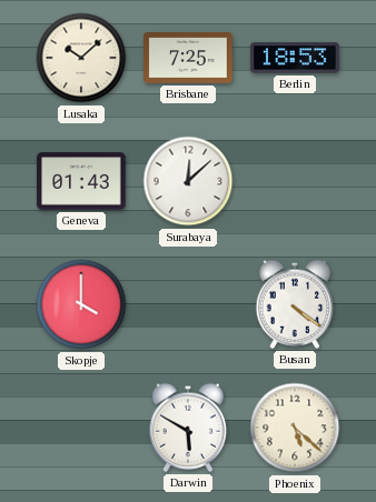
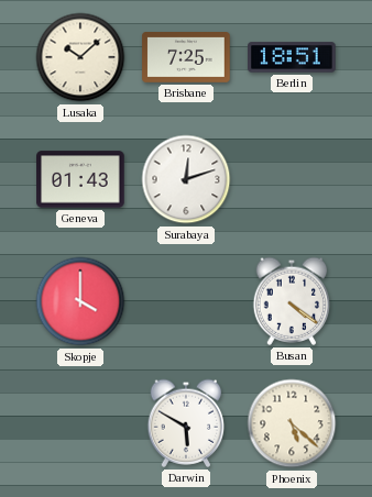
Berlin: 18:53 -> 18:51 (292, 57)
Surabaya: 12:08 -> 12:12 (186, 179)
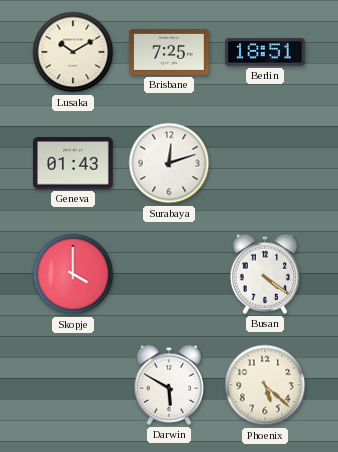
Lusaka: 10:08 -> 10:10 (73, 52)
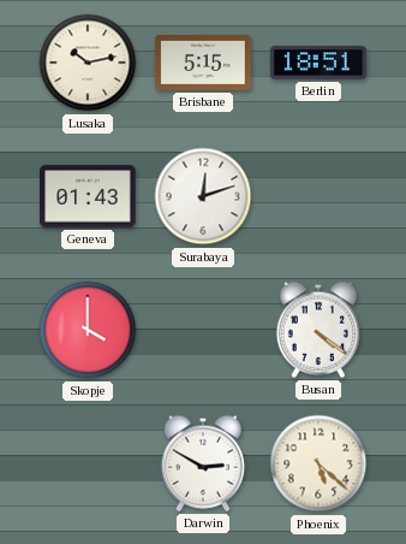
Lusaka: 10:10 -> 10:13 (88, 63)
Brisbane: 7:25 -> 5:15 (203, 64)
Darwin: 5:50 -> 2:50 (203, 463)
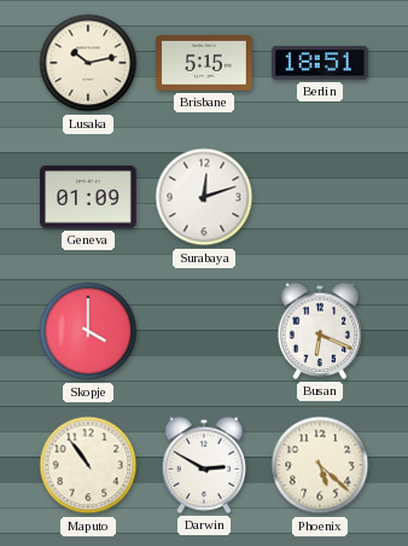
Geneva: 01:43 -> 01:09 (88, 197)
Busan: 4:21 -> 6:19 (320, 331)
Maputo: none -> 10:54 (88, 465)
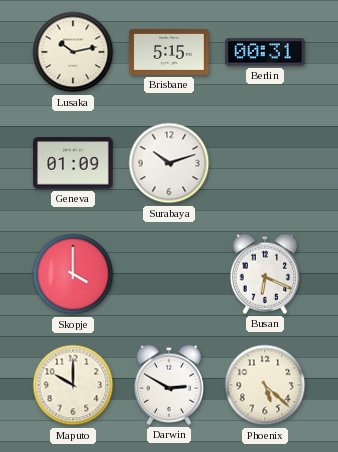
Berlin: 18:51 -> 00:31 (265, 52)
Surabaya: 12:12 -> 10:12 (169, 163)
Maputo: 10:54 -> 10:00 (73, 385)
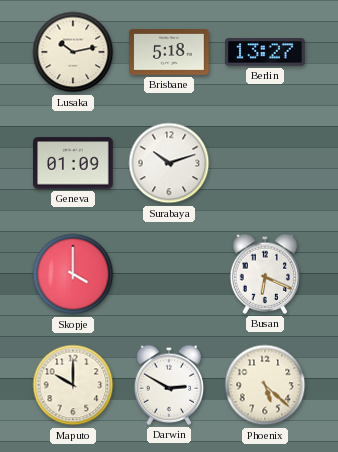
Brisbane: 5:15 -> 5:18 (169, 53)
Berlin: 00:31 -> 13:27 (265, 52)
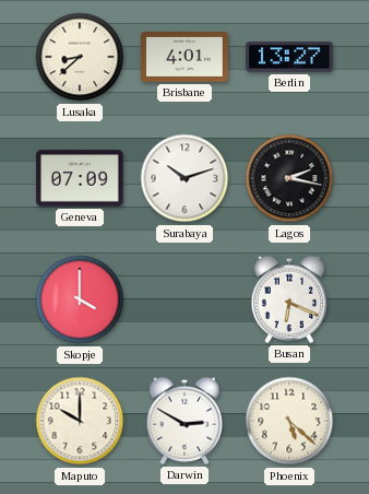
Lusaka: 10:13 -> 8:38 (80, 57)
Brisbane: 5:18 -> 4:01 (184, 58)
Geneva: 01:09 -> 07:09 (80, 178)
Lagos: none -> 2:17 (289, 178)
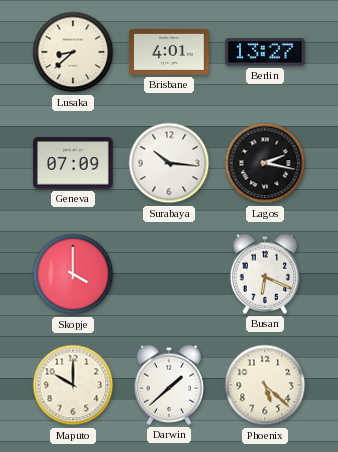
Surabaya: 10:12 -> 10:16 (169, 163)
Darwin: 2:50 -> 1:38 (169, 385)
